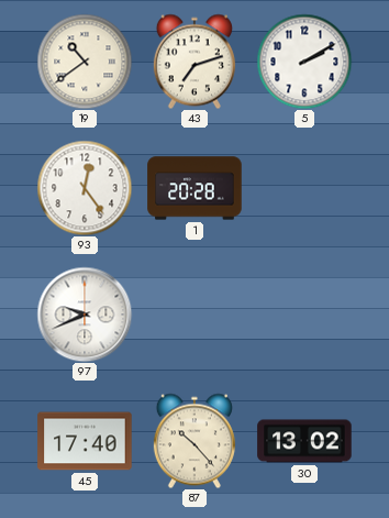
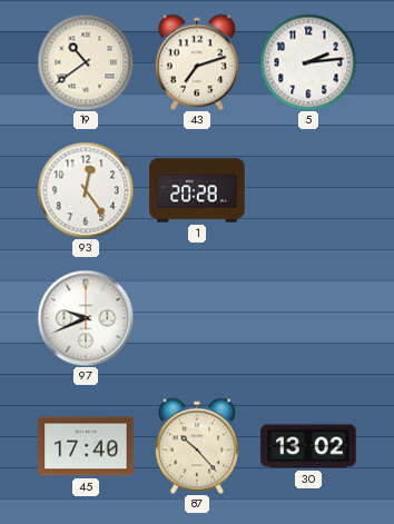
5: 2:10 -> 2:14 (308, 62)
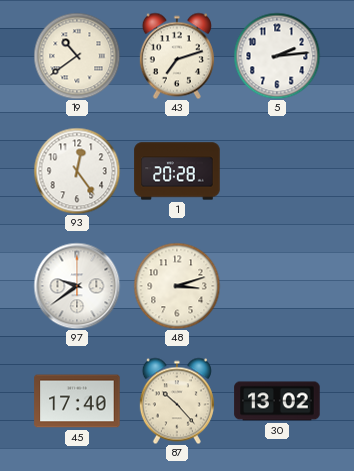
97: 9:41 -> 9:39 (77, 286)
48: none -> 3:12 (177, 286)
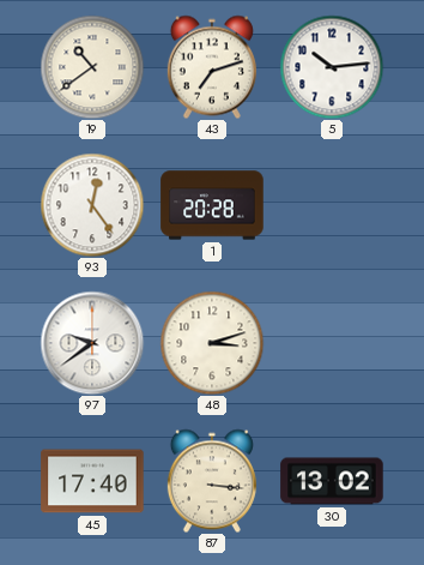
5: 2:14 -> 10:14 (332, 67)
87: 10:23 -> 3:16 (212, 481)
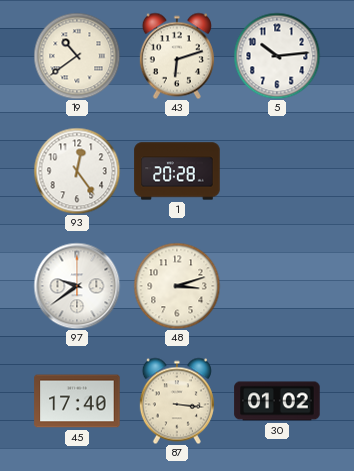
43: 7:12 -> 6:12 (177, 56)
30: 13:02 -> 01:02 (277, 401)
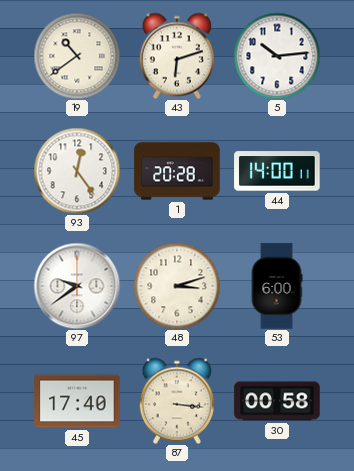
44: none -> 14:00 (277, 171)
53: none -> 6:00 (277, 286)
30: 01:02 -> 00:58 (277, 401)
